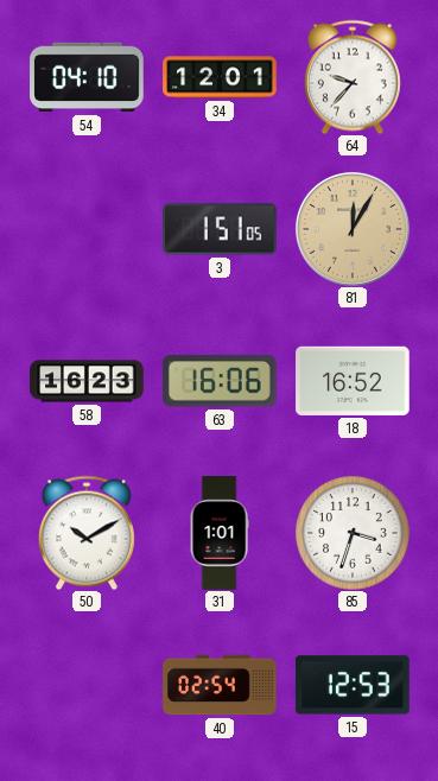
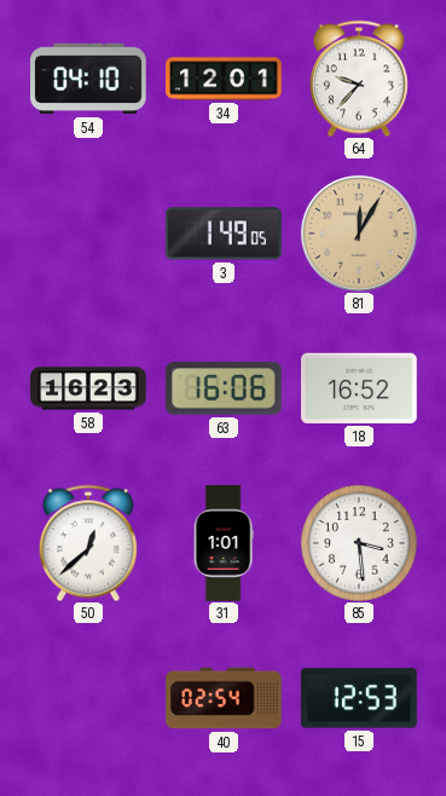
3: 1:51 -> 1:49 (224, 233)
50: 10:10 -> 12:38 (88, 543)
85: 3:33 -> 3:29 (359, 543)
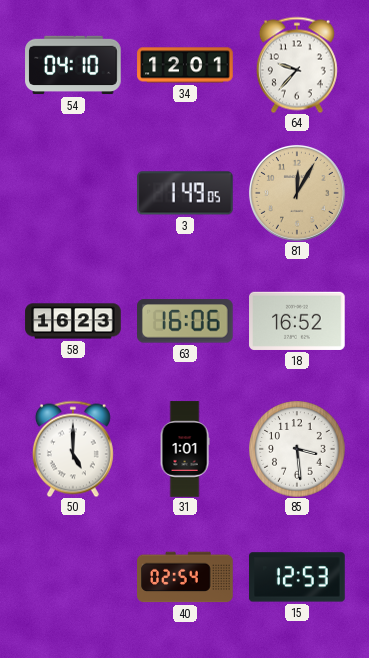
50: 12:38 -> 5:00 (73, 449)
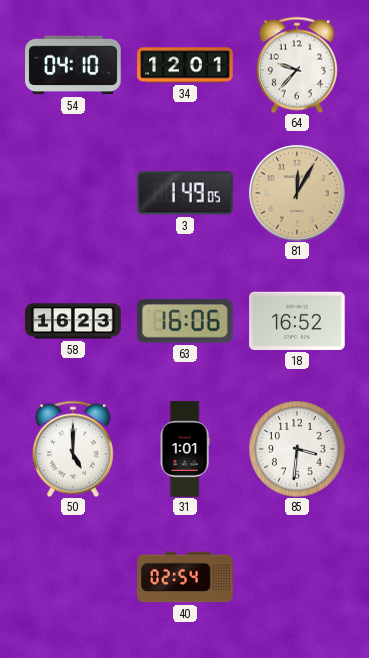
85: 3:29 -> 3:31 (297, 449)
15: 12:53 -> none (297, 577)
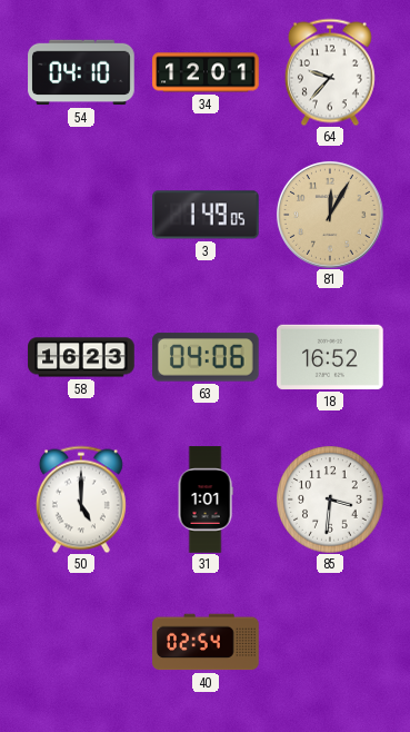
63: 16:06 -> 04:06 (207, 357)
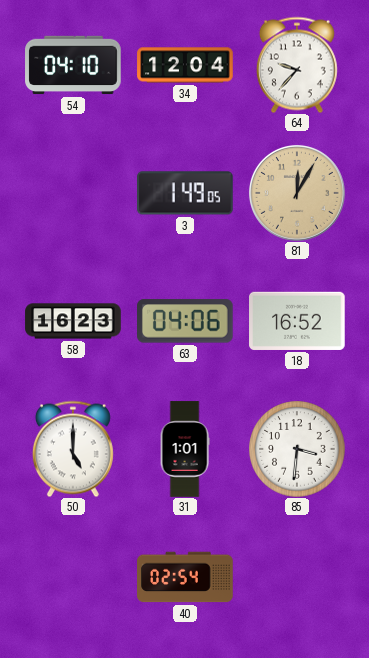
34: 12:01 -> 12:04 (185, 65)
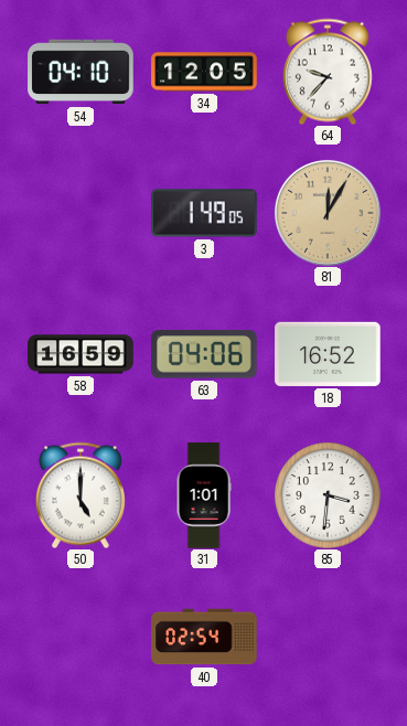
34: 12:04 -> 12:05 (204, 72)
58: 16:23 -> 16:59 (81, 354)
